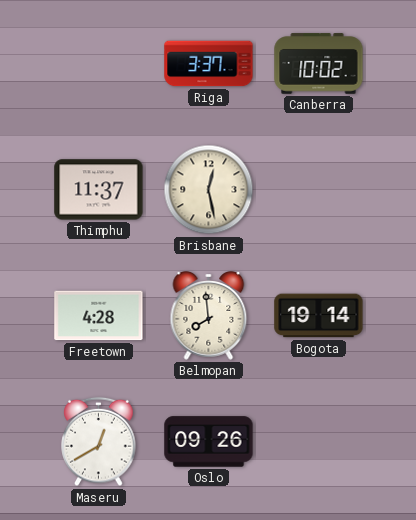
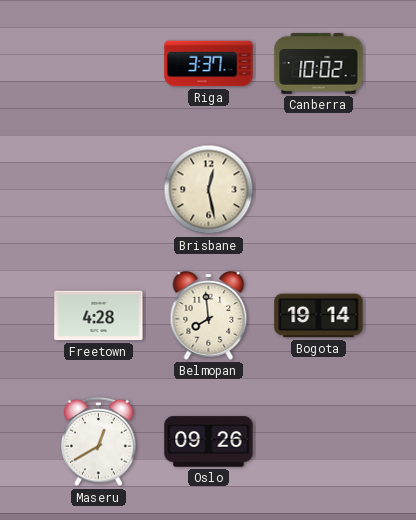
Thimphu: 11:37 -> none (99, 190)
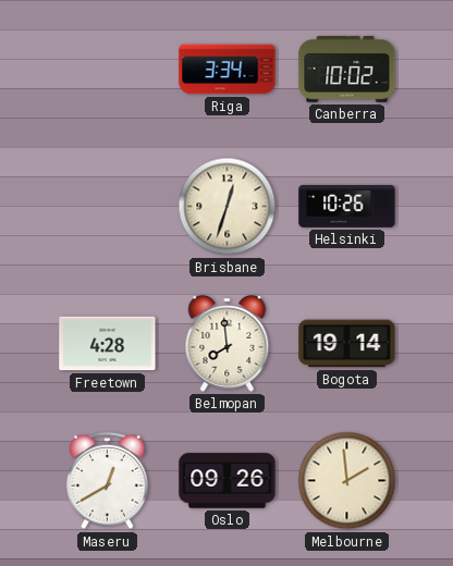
Riga: 3:37 -> 3:34 (228, 70)
Brisbane: 12:28 -> 12:33 (228, 207)
Helsinki: none -> 10:26 (347, 206)
Melbourne: none -> 1:59 (347, 481)
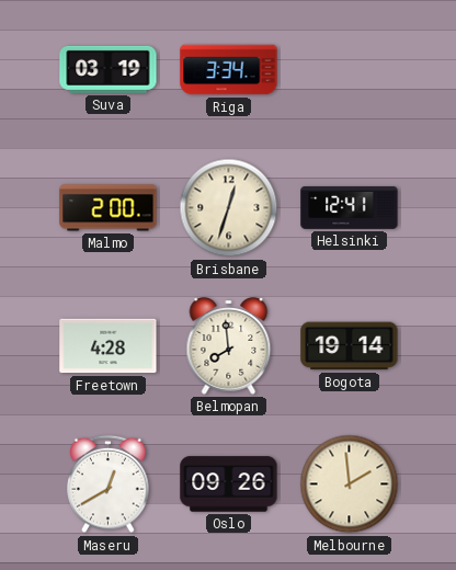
Suva: none -> 03:19 (109, 69)
Canberra: 10:02 -> none (347, 70)
Malmo: none -> 2:00 (109, 208)
Helsinki: 10:26 -> 12:41 (350, 207)
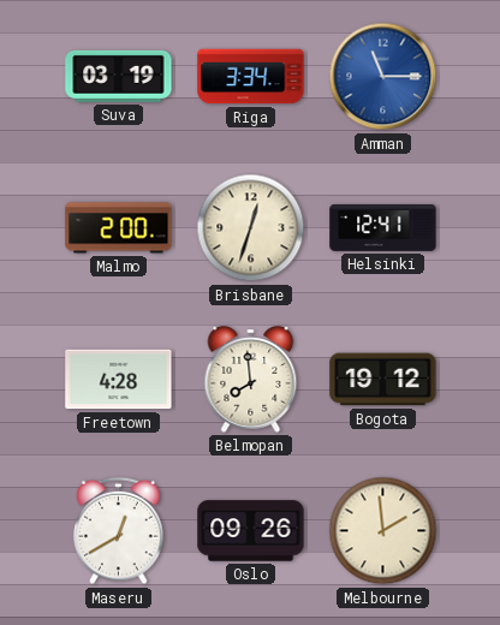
Amman: none -> 11:15 (383, 77)
Bogota: 19:14 -> 19:12 (383, 380)
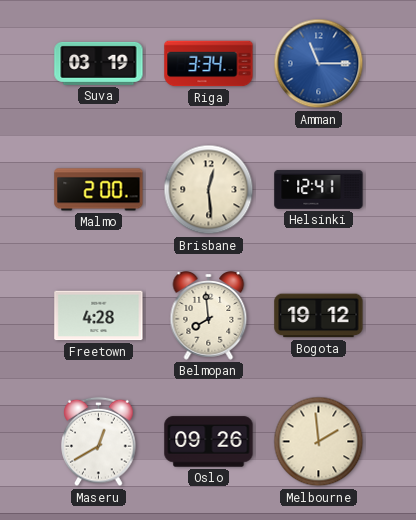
Brisbane: 12:33 -> 12:29 (209, 190)
